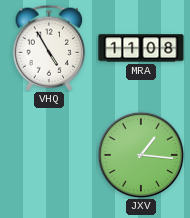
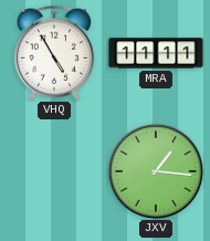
MRA: 11:08 -> 11:11 (156, 53)
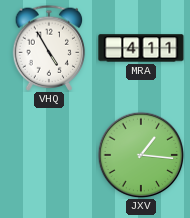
MRA: 11:11 -> 4:11 (141, 48)
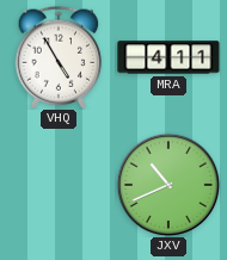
JXV: 1:16 -> 10:41 (168, 185)
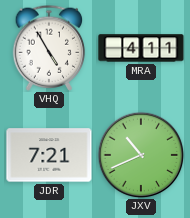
JDR: none -> 7:21 (49, 155)
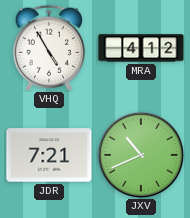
MRA: 4:11 -> 4:12 (141, 48)
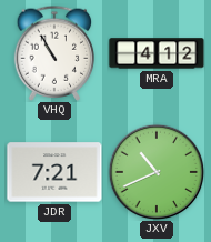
VHQ: 4:55 -> 10:55 (54, 53)
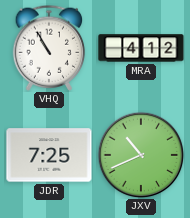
JDR: 7:21 -> 7:25 (49, 155)
